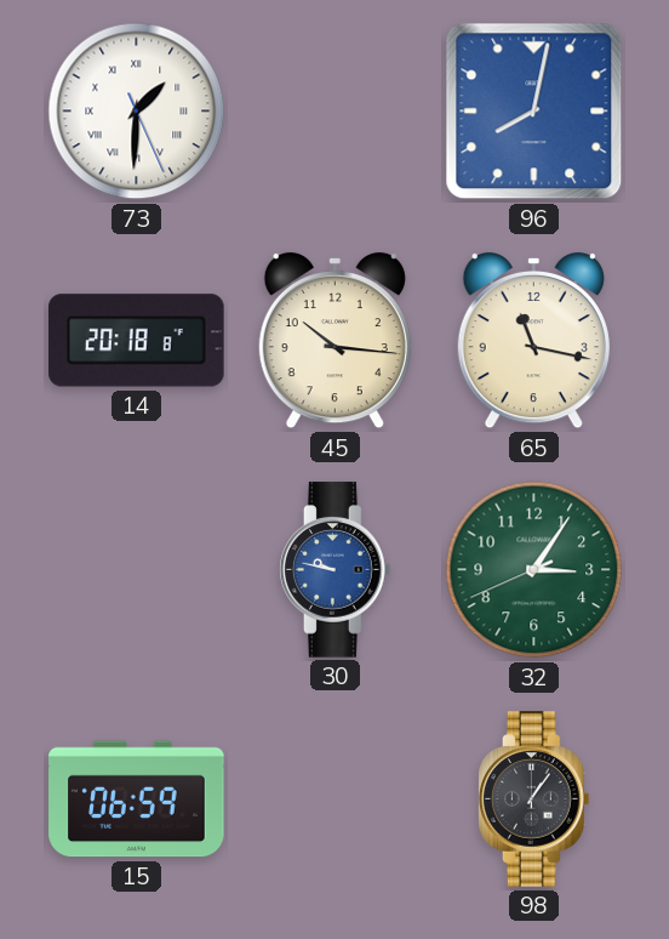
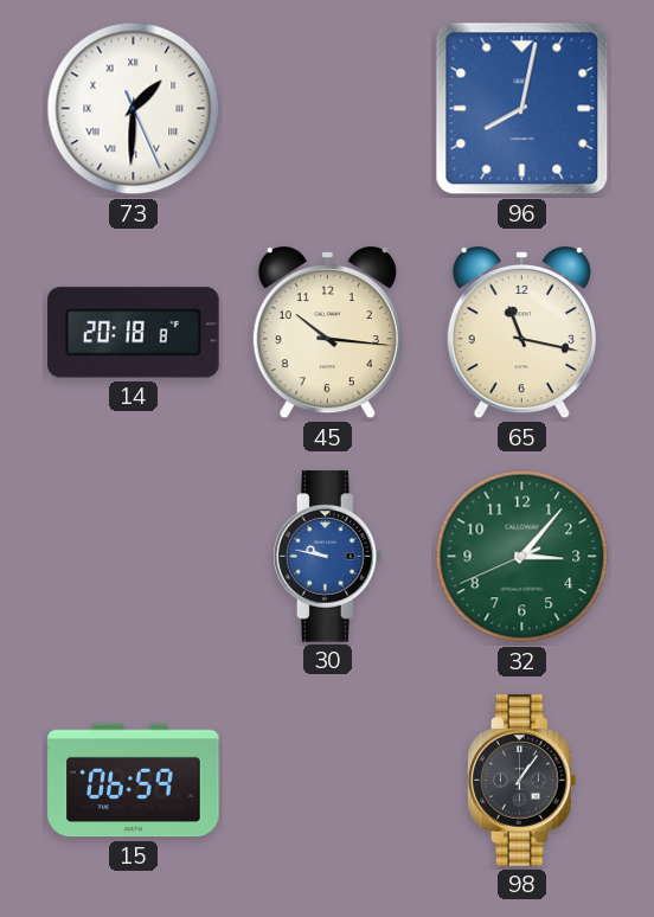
32: 3:05 -> 3:06 (522, 557)
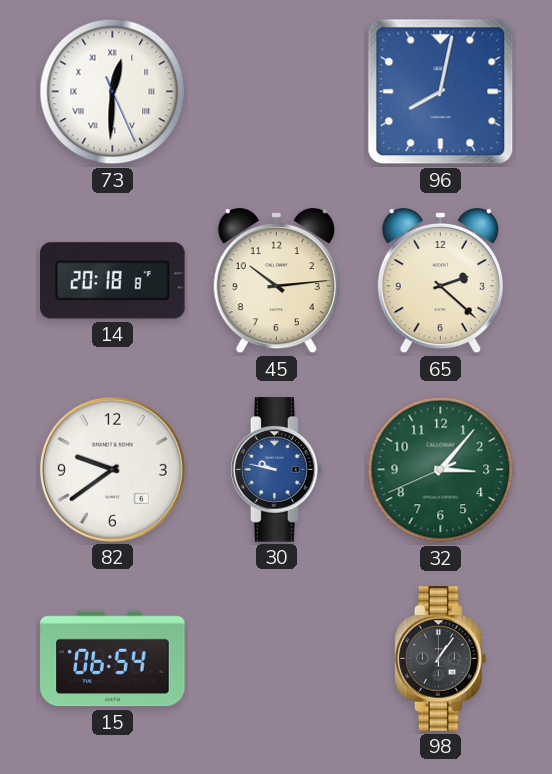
73: 1:30 -> 12:30 (113, 92)
45: 10:16 -> 10:14 (276, 281)
65: 11:17 -> 2:22 (440, 281)
82: none -> 9:39 (112, 469)
15: 06:59 -> 06:54 (113, 659)
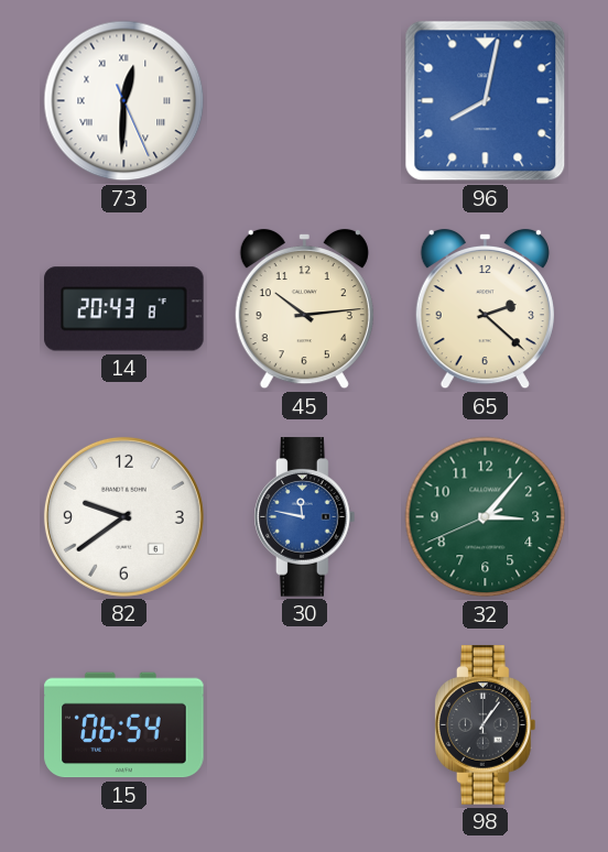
14: 20:18 -> 20:43 (124, 309)
30: 9:47 -> 11:47 (305, 517)
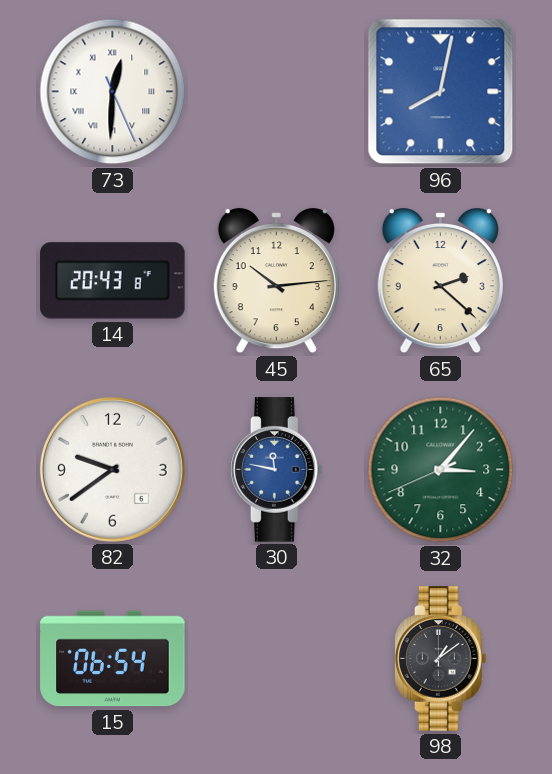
98: 1:06 -> 1:09 (441, 659)
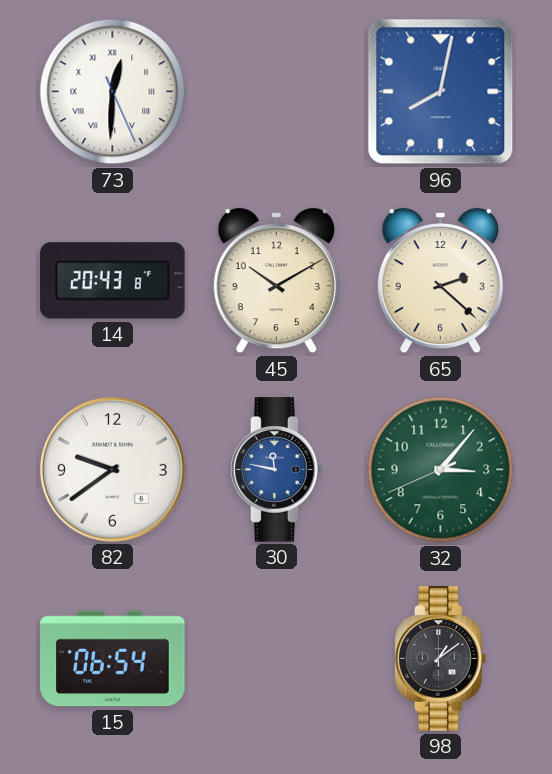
45: 10:14 -> 10:10 (276, 281)
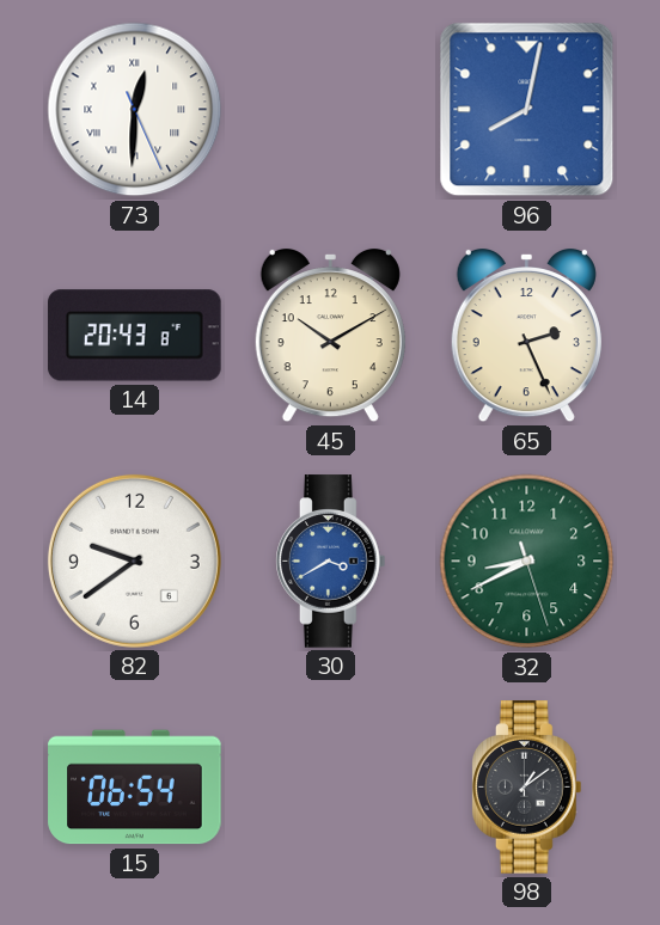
65: 2:22 -> 2:26 (526, 336)
30: 11:47 -> 3:40 (331, 562)
32: 3:06 -> 8:40 (527, 562)
